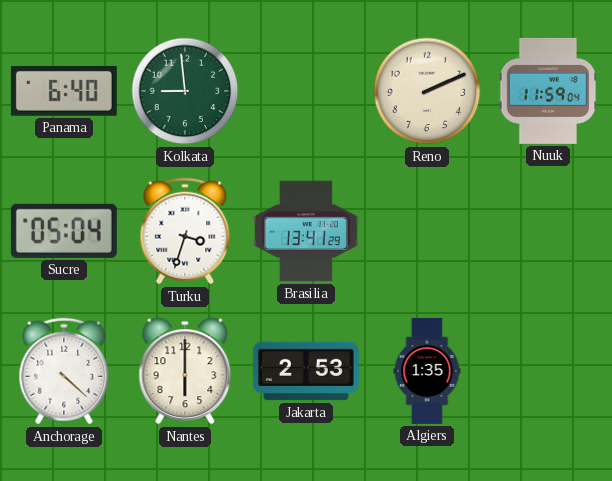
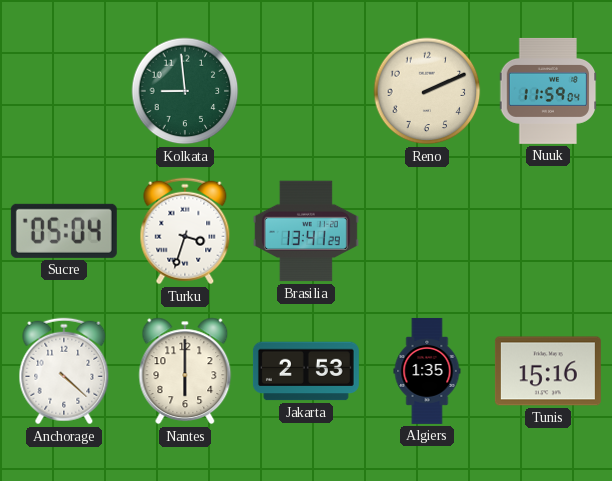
Panama: 6:40 -> none (64, 91)
Tunis: none -> 15:16 (548, 371)
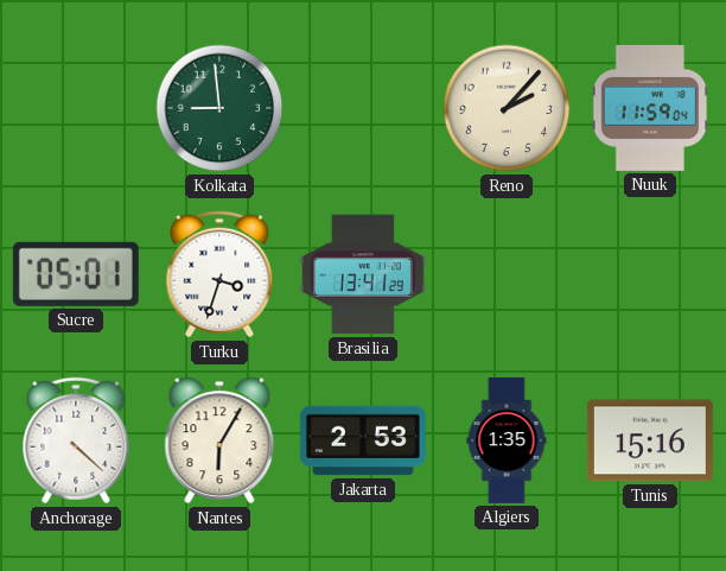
Reno: 2:11 -> 2:07 (507, 108)
Sucre: 05:04 -> 05:01 (76, 274)
Nantes: 6:00 -> 6:05 (219, 440)
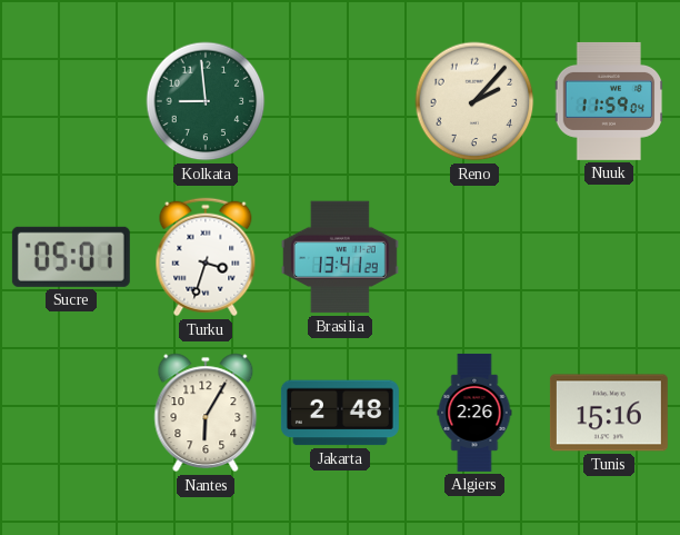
Anchorage: 4:22 -> none (76, 440)
Jakarta: 2:53 -> 2:48 (340, 413)
Algiers: 1:35 -> 2:26 (474, 413)
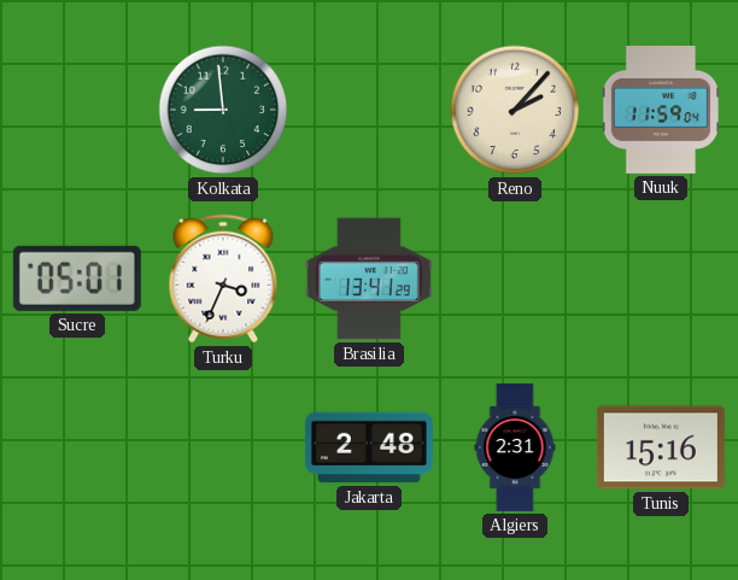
Turku: 3:33 -> 3:34 (223, 279)
Nantes: 6:05 -> none (206, 413)
Algiers: 2:26 -> 2:31 (515, 447)
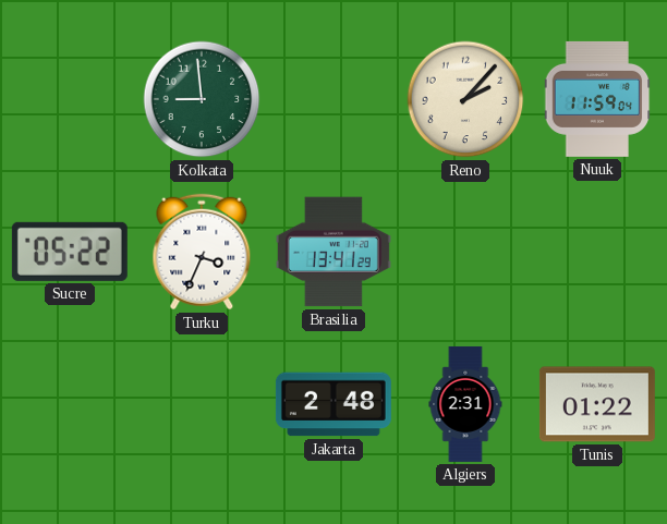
Sucre: 05:01 -> 05:22 (70, 252)
Tunis: 15:16 -> 01:22 (597, 404)
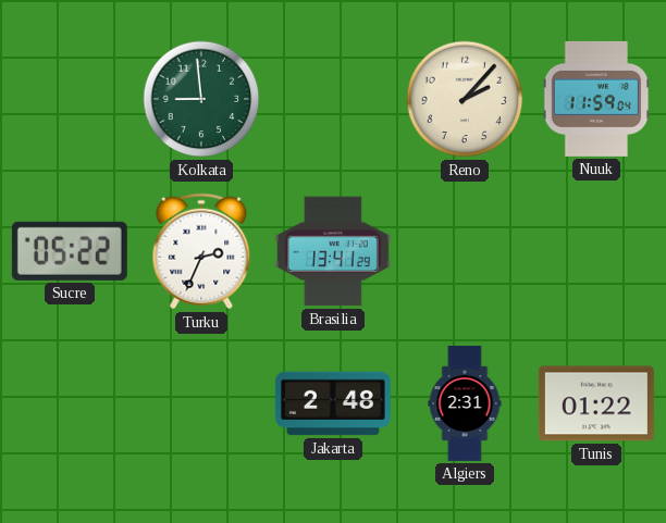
Turku: 3:34 -> 2:34 (201, 251)
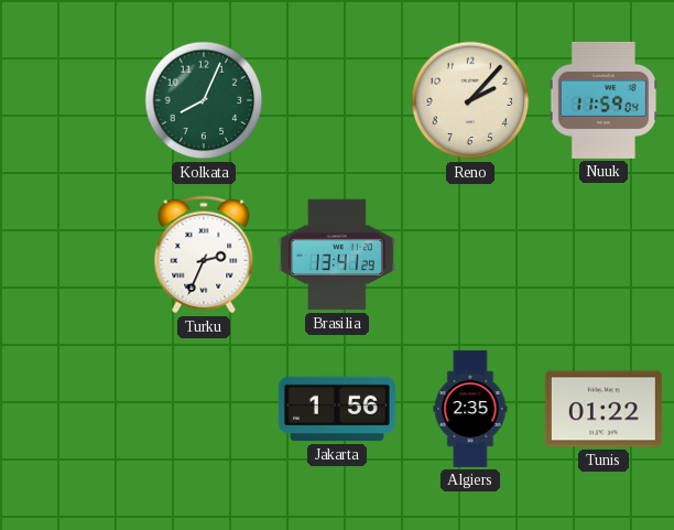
Kolkata: 8:59 -> 8:04 (204, 100)
Sucre: 05:22 -> none (70, 251)
Jakarta: 2:48 -> 1:56 (337, 409)
Algiers: 2:31 -> 2:35 (470, 409)
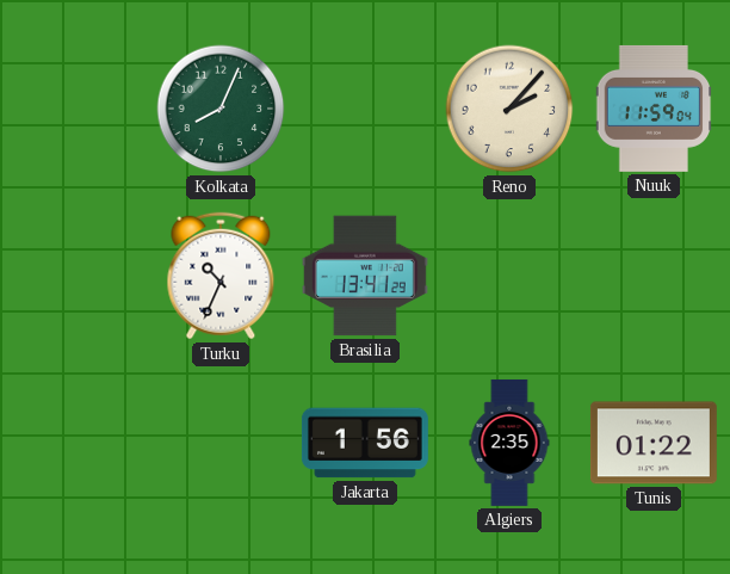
Turku: 2:34 -> 10:34 (221, 276)
